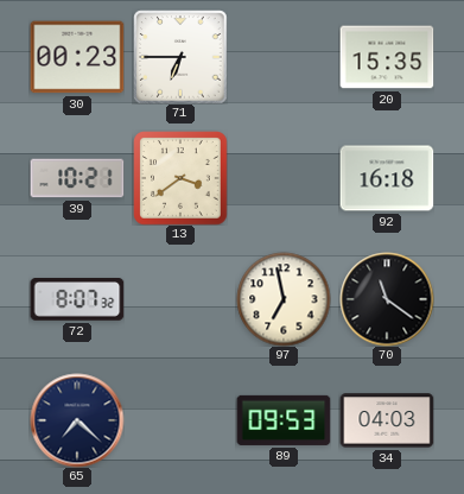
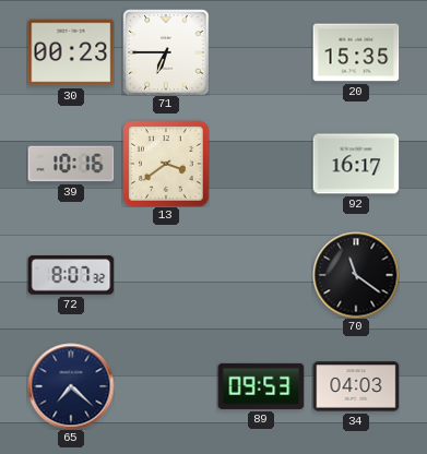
39: 10:21 -> 10:16 (71, 164)
92: 16:18 -> 16:17 (356, 164)
97: 6:58 -> none (284, 299)
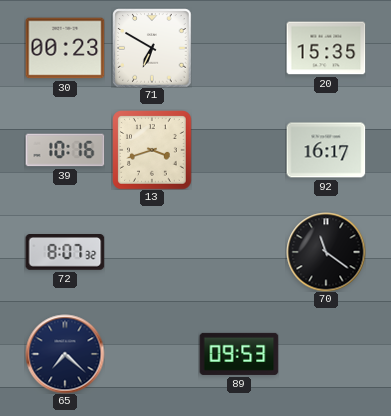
71: 6:45 -> 6:50 (152, 48)
13: 3:39 -> 3:42 (152, 150)
34: 04:03 -> none (356, 386)
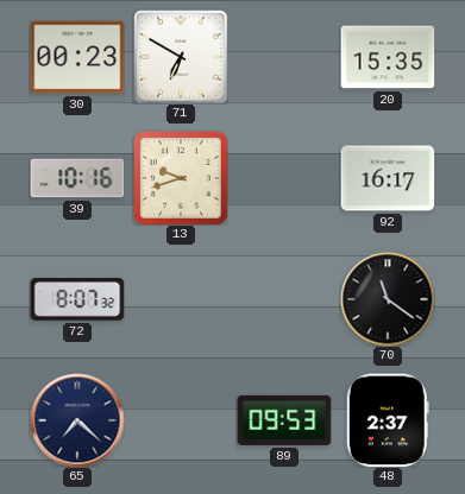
13: 3:42 -> 9:42 (181, 178)
48: none -> 2:37 (388, 420)
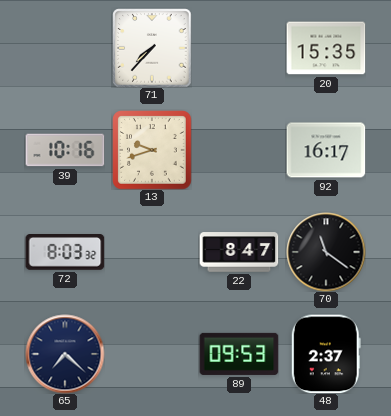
30: 00:23 -> none (77, 57)
71: 6:50 -> 7:37 (152, 48)
72: 8:07 -> 8:03 (65, 253)
22: none -> 8:47 (239, 252)
